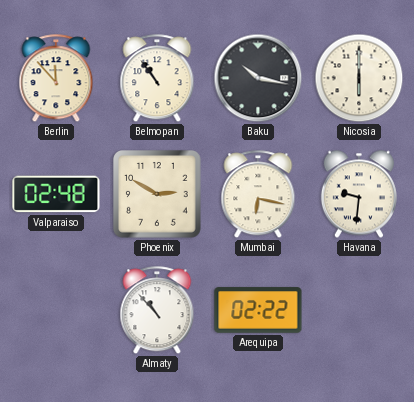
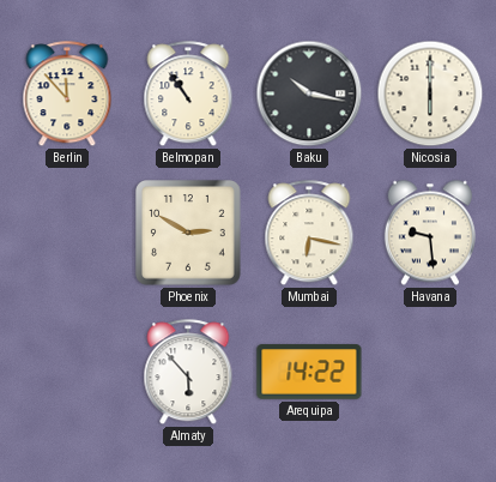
Valparaiso: 02:48 -> none (56, 194)
Havana: 9:31 -> 9:29 (430, 233)
Almaty: 10:53 -> 5:53 (188, 373)
Arequipa: 02:22 -> 14:22 (309, 372)
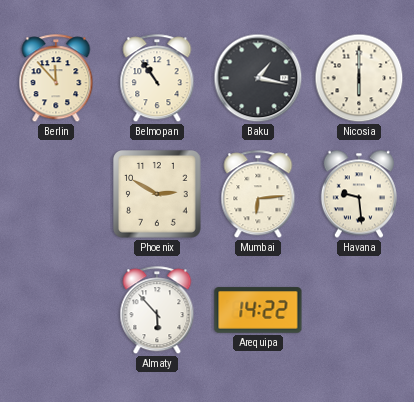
Baku: 10:17 -> 1:17 (258, 78)
Mumbai: 6:17 -> 6:14 (258, 195)
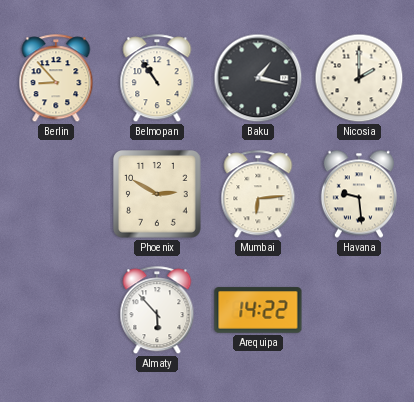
Berlin: 11:53 -> 8:53 (56, 79)
Nicosia: 6:00 -> 2:00 (359, 78)
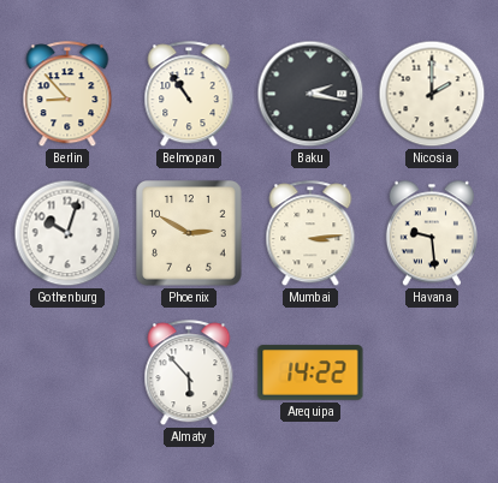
Baku: 1:17 -> 2:17 (310, 94)
Gothenburg: none -> 10:03 (67, 233)
Mumbai: 6:14 -> 3:14 (310, 234)
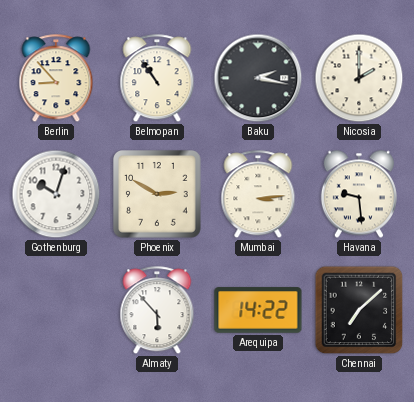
Chennai: none -> 7:08 (359, 310)
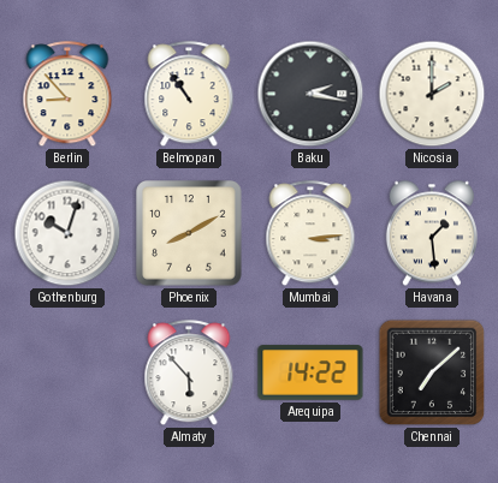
Phoenix: 2:50 -> 8:10 (190, 234)
Havana: 9:29 -> 1:29 (432, 233)
